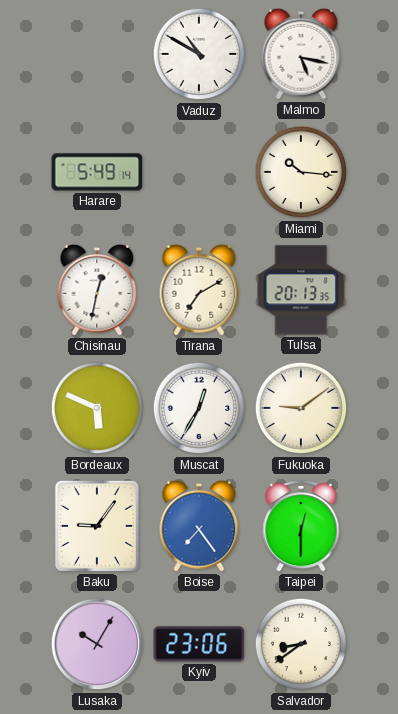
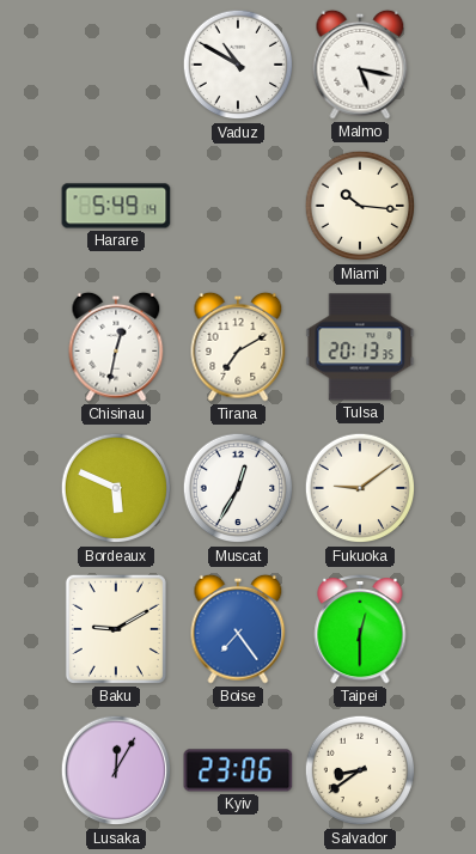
Baku: 9:06 -> 9:10 (116, 629)
Lusaka: 10:05 -> 12:05 (116, 770)
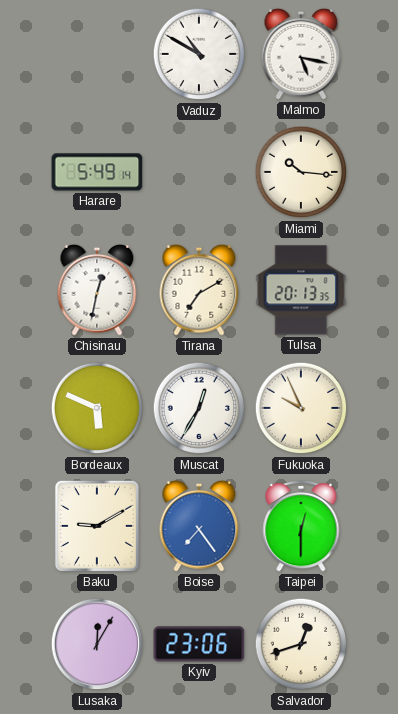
Fukuoka: 9:09 -> 9:56 (301, 408)
Salvador: 8:39 -> 12:42 (301, 644)
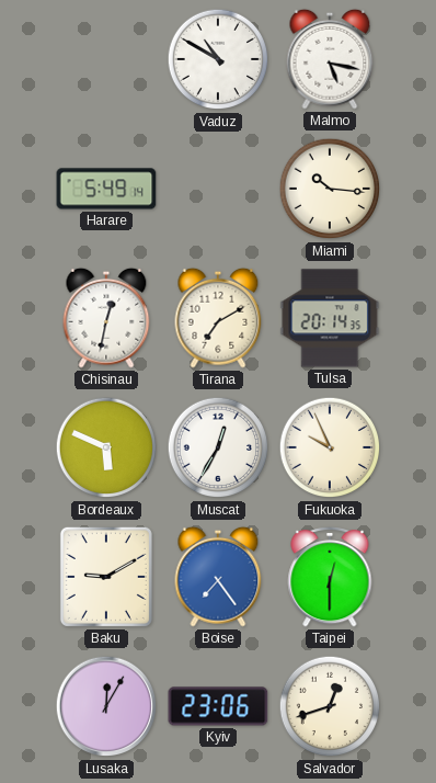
Tulsa: 20:13 -> 20:14 (330, 318)
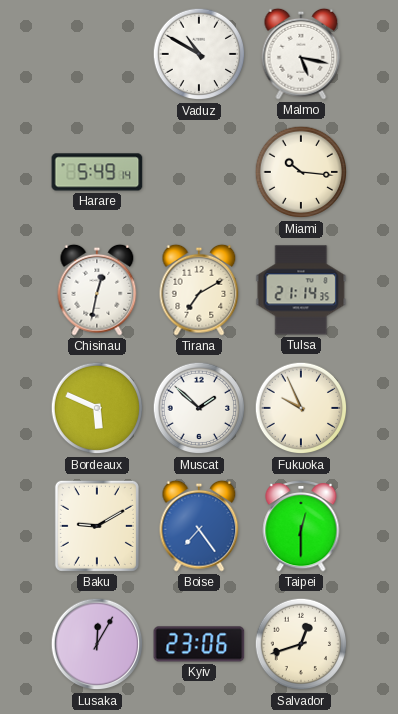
Tulsa: 20:14 -> 21:14 (301, 290)
Muscat: 12:35 -> 1:52 (199, 408)
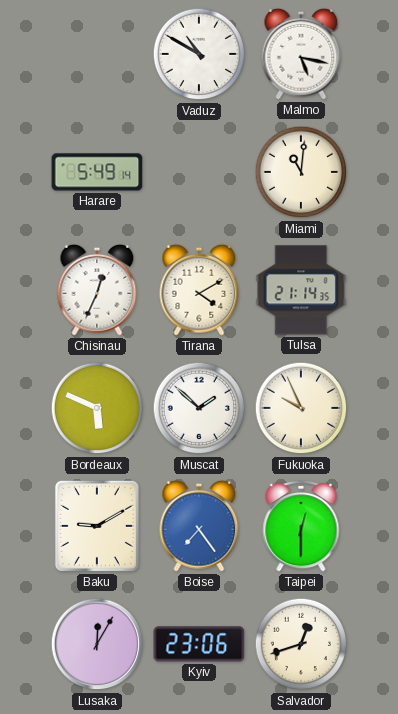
Miami: 10:16 -> 11:01 (301, 172)
Chisinau: 12:32 -> 12:34 (97, 290)
Tirana: 7:10 -> 4:10 (199, 290)
